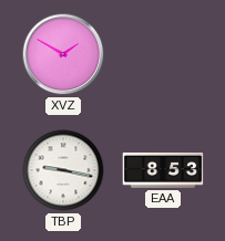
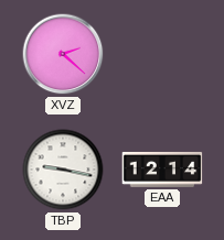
XVZ: 1:50 -> 2:22 (63, 54)
EAA: 8:53 -> 12:14 (162, 170)
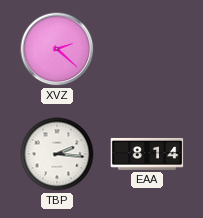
TBP: 9:17 -> 2:16 (57, 154)
EAA: 12:14 -> 8:14 (147, 154)
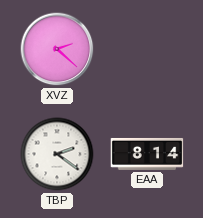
TBP: 2:16 -> 2:21 (57, 154)
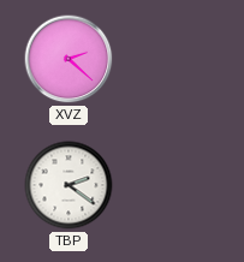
EAA: 8:14 -> none (147, 154)
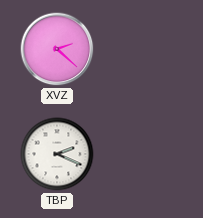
TBP: 2:21 -> 2:19 (57, 154)
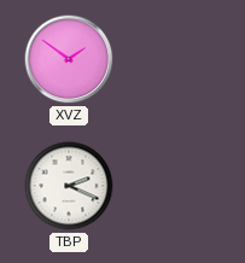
XVZ: 2:22 -> 1:51 (69, 59)
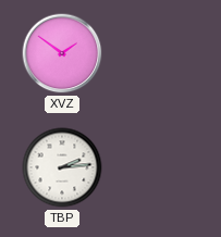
TBP: 2:19 -> 2:14 (62, 167)
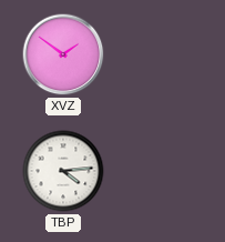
TBP: 2:14 -> 4:14 (63, 171)
